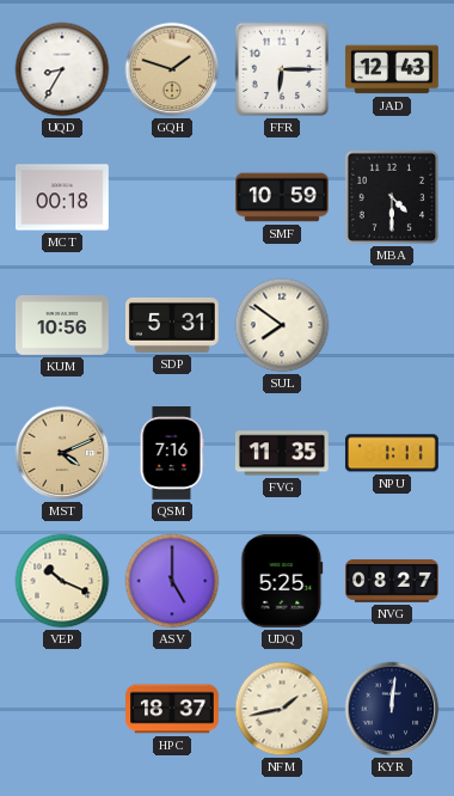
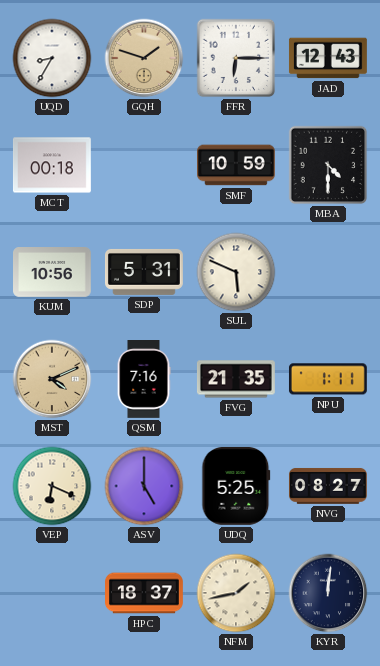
SUL: 7:51 -> 5:49 (236, 272)
FVG: 11:35 -> 21:35 (236, 379)
VEP: 10:19 -> 6:19 (52, 486)
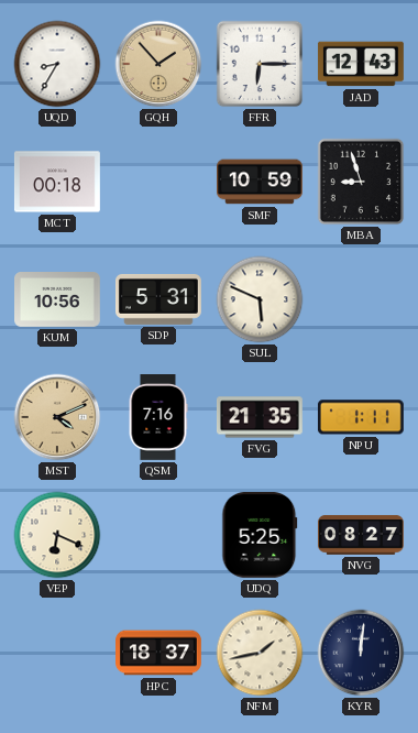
GQH: 1:48 -> 1:53 (158, 64)
MBA: 4:30 -> 8:57 (361, 182)
ASV: 5:00 -> none (144, 486)
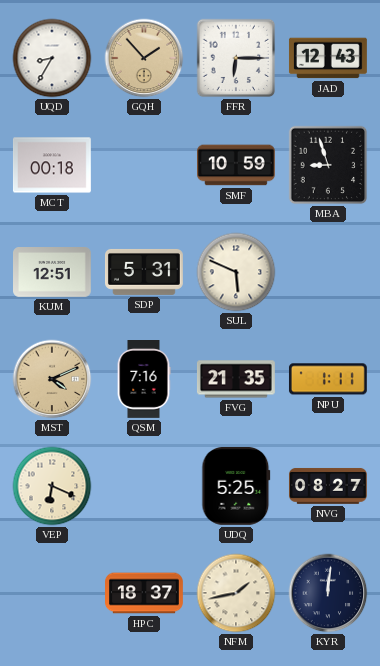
KUM: 10:56 -> 12:51 (53, 273)
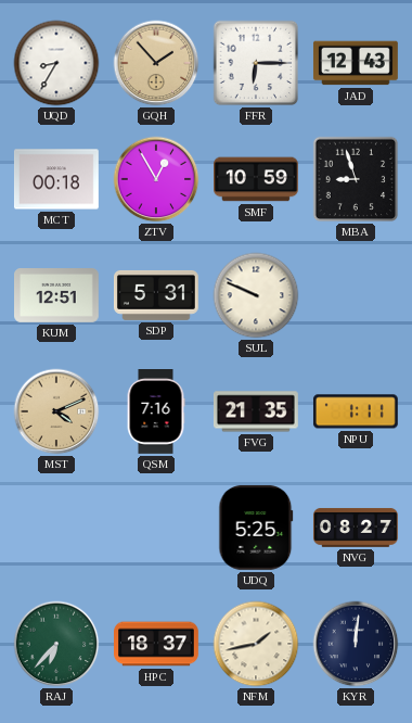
ZTV: none -> 12:55 (156, 179)
SUL: 5:49 -> 9:49 (256, 295)
VEP: 6:19 -> none (52, 486)
RAJ: none -> 6:37 (56, 644)
